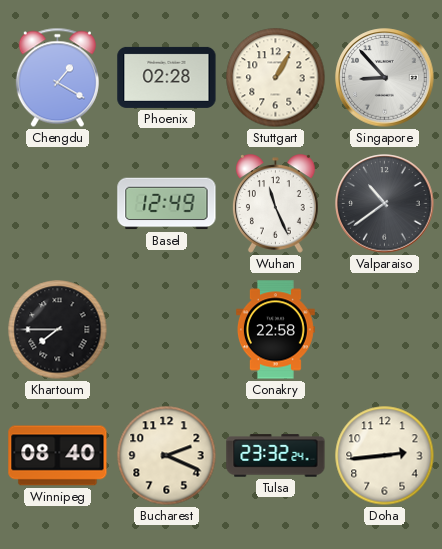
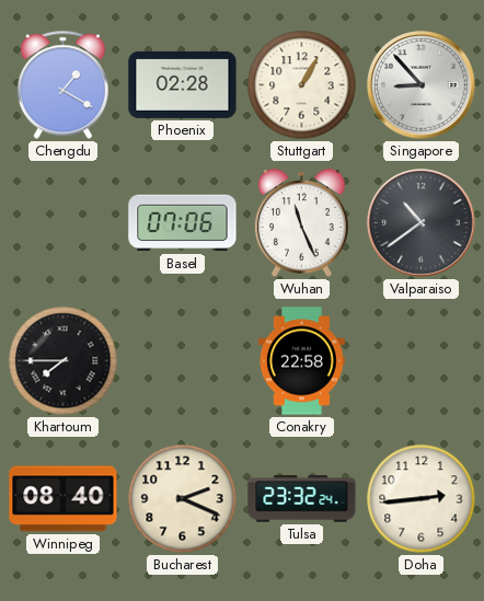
Basel: 12:49 -> 07:06 (183, 223)
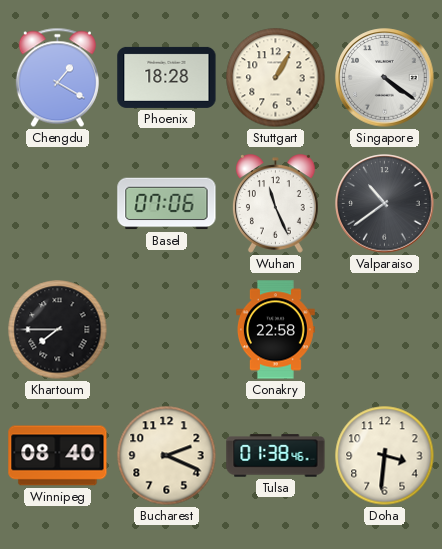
Phoenix: 02:28 -> 18:28 (167, 77)
Singapore: 8:53 -> 4:21 (385, 78)
Tulsa: 23:32 -> 01:38 (276, 456)
Doha: 2:44 -> 3:31 (385, 456)
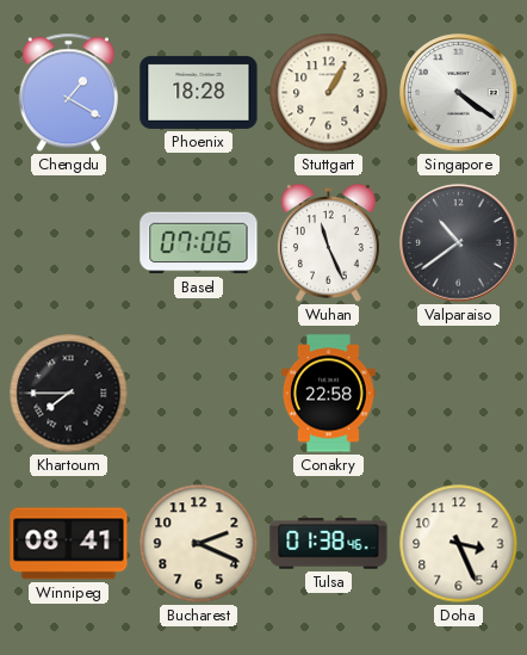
Winnipeg: 08:40 -> 08:41 (69, 544)
Doha: 3:31 -> 3:26 (459, 544)
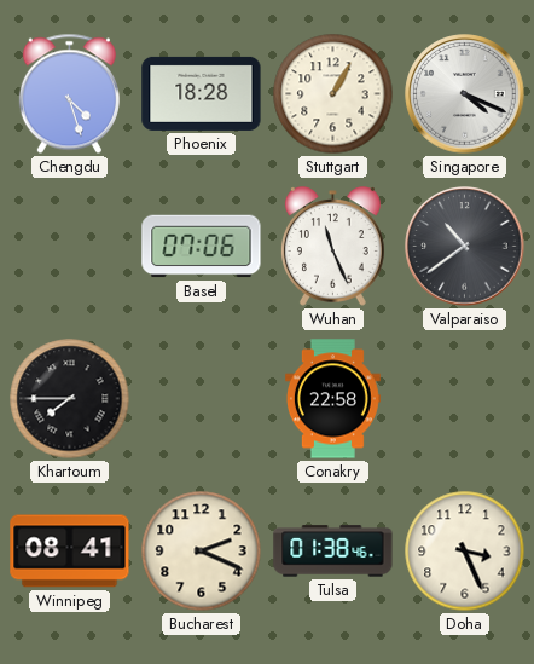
Chengdu: 1:20 -> 4:27 (69, 94)
Singapore: 4:21 -> 4:19 (465, 94)
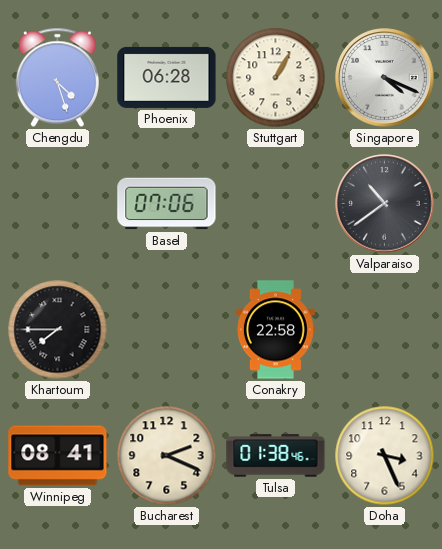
Phoenix: 18:28 -> 06:28 (167, 77)
Wuhan: 11:26 -> none (332, 247)
